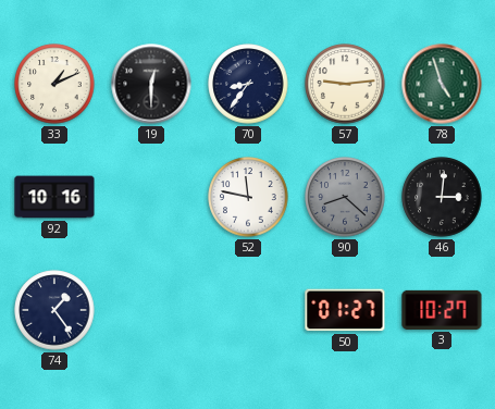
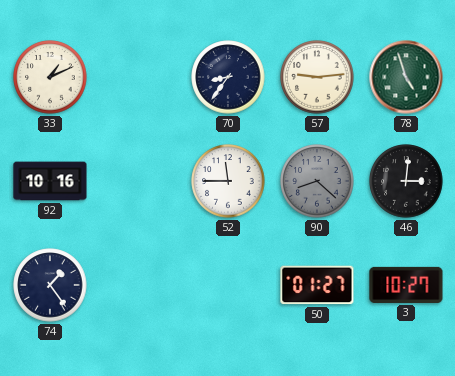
19: 12:30 -> none (151, 84)
52: 11:47 -> 11:45 (228, 181)
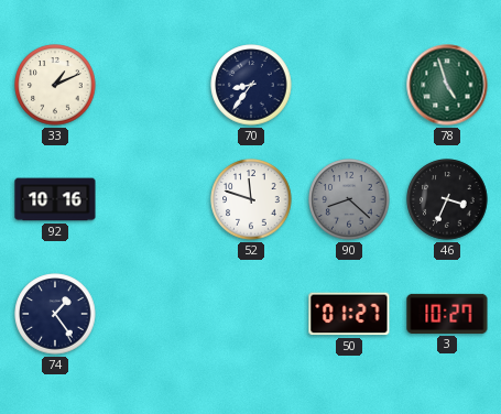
57: 9:14 -> none (317, 77)
52: 11:45 -> 11:48 (251, 199)
46: 3:01 -> 3:34 (447, 199)
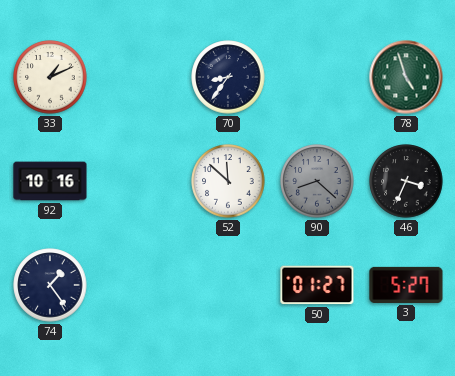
52: 11:48 -> 11:52 (228, 181)
3: 10:27 -> 5:27 (406, 285)
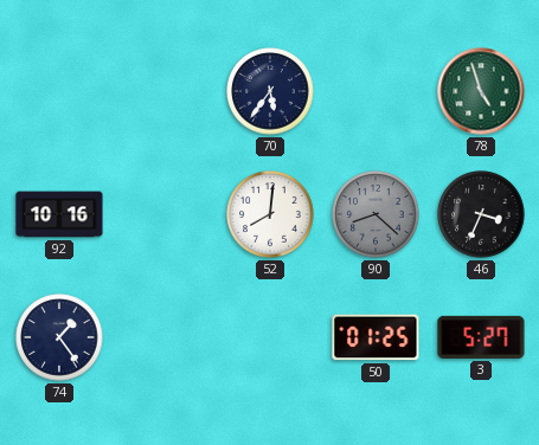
33: 1:11 -> none (50, 77)
70: 8:36 -> 5:36 (270, 91)
52: 11:52 -> 8:01 (270, 214)
50: 01:27 -> 01:25 (376, 337)
